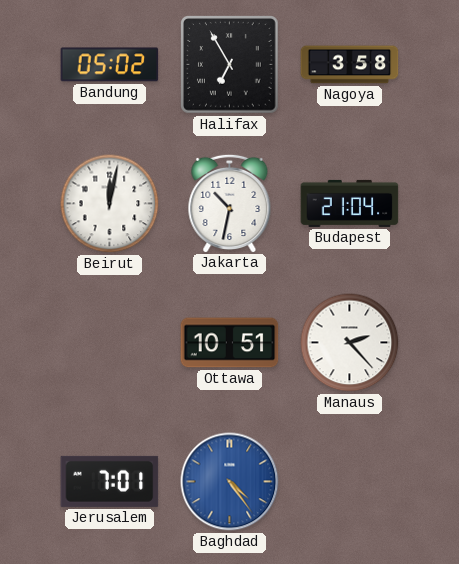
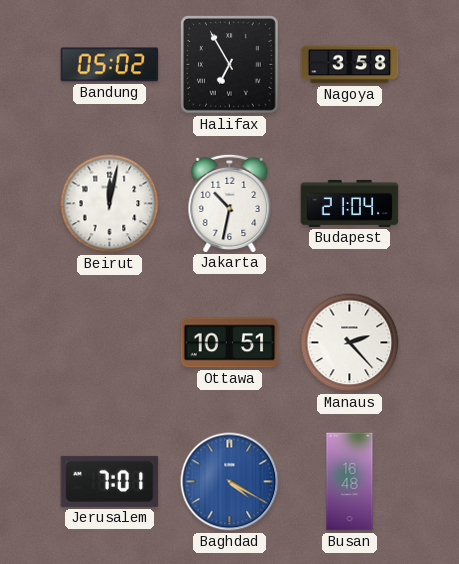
Baghdad: 4:24 -> 4:20 (230, 482)
Busan: none -> 16:48 (350, 482)
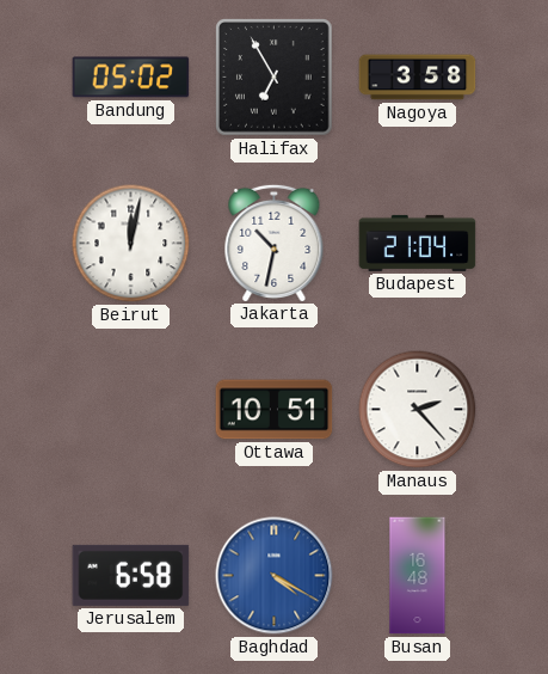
Jerusalem: 7:01 -> 6:58 (131, 575)
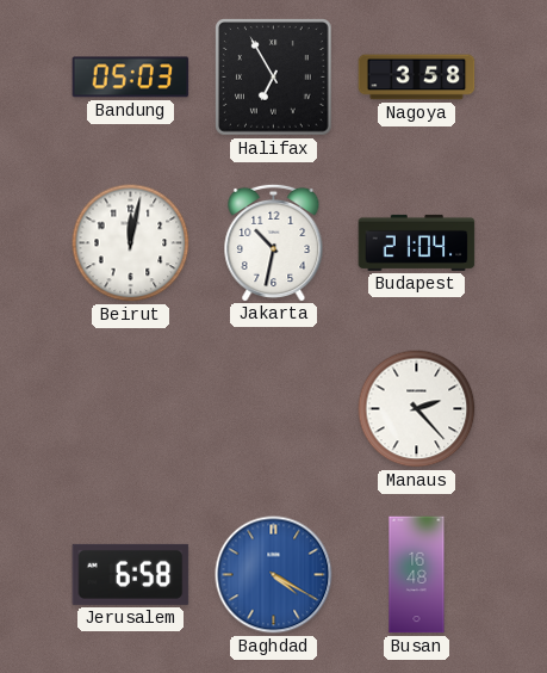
Bandung: 05:02 -> 05:03 (131, 78)
Ottawa: 10:51 -> none (275, 410)
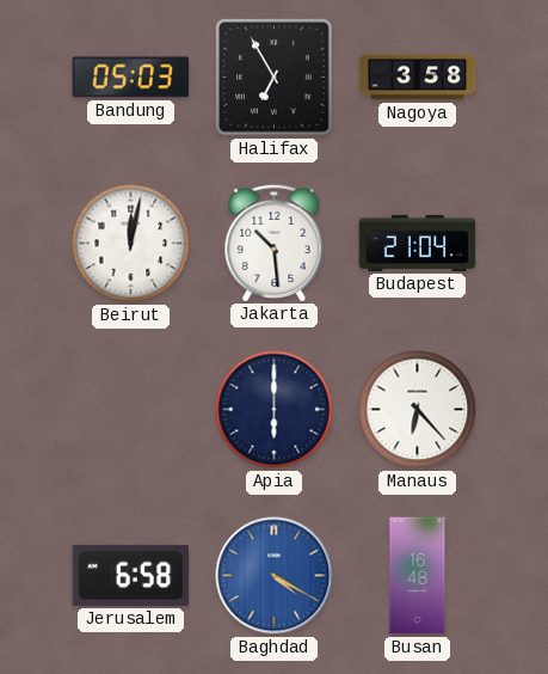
Jakarta: 10:32 -> 10:29 (275, 243)
Apia: none -> 6:00 (275, 410)
Manaus: 2:23 -> 6:23 (418, 410)
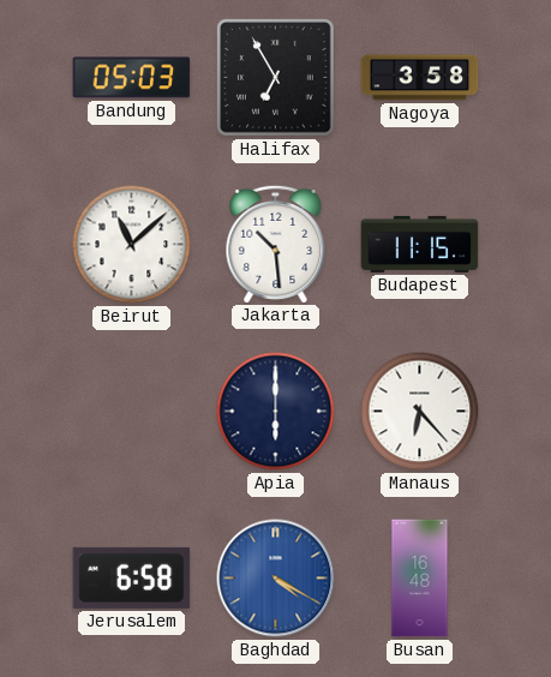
Beirut: 12:02 -> 11:08 (132, 245)
Budapest: 21:04 -> 11:15 (420, 244)
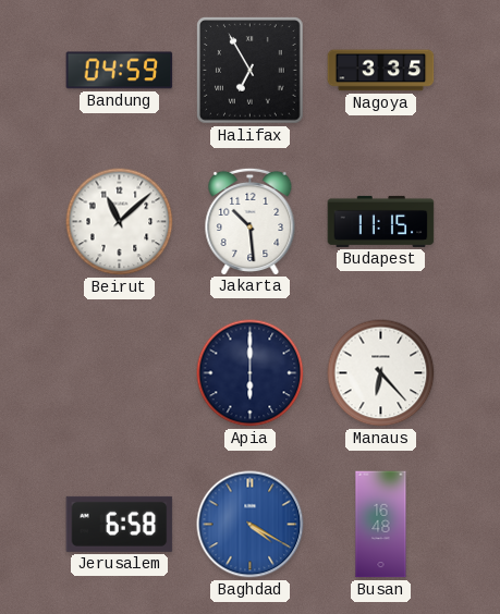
Bandung: 05:03 -> 04:59 (120, 71)
Nagoya: 3:58 -> 3:35 (381, 71)
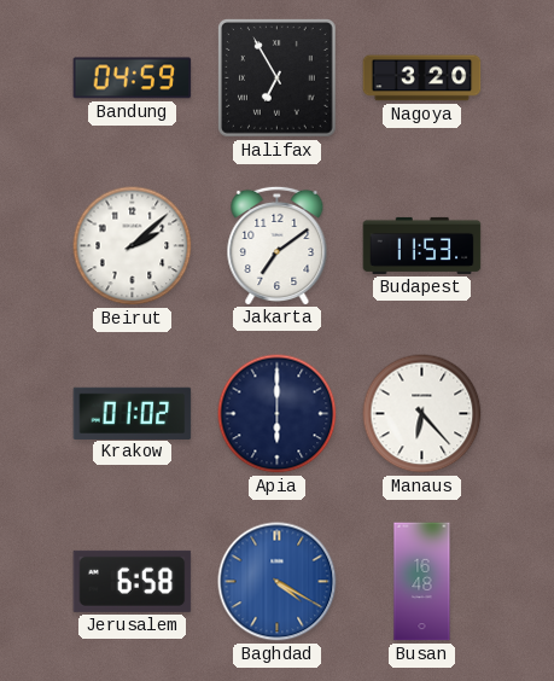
Nagoya: 3:35 -> 3:20 (422, 78)
Beirut: 11:08 -> 2:08 (133, 246)
Jakarta: 10:29 -> 7:09 (278, 245)
Budapest: 11:15 -> 11:53 (422, 245)
Krakow: none -> 01:02 (133, 413)
